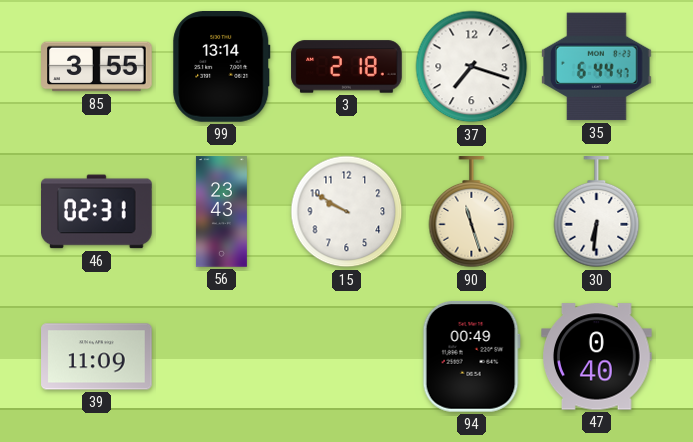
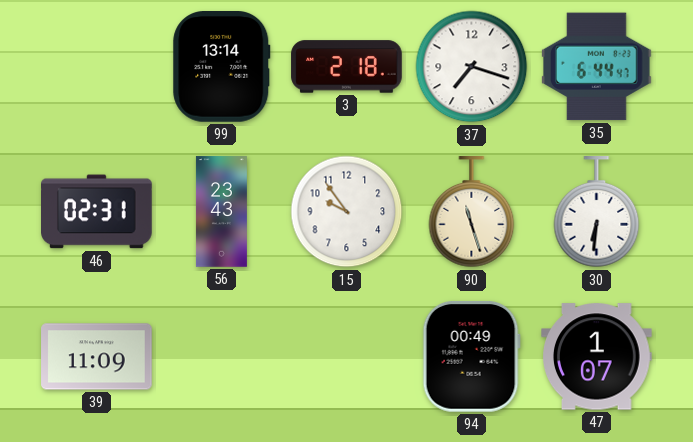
85: 3:55 -> none (97, 67)
15: 9:50 -> 9:54 (347, 212)
47: 0:40 -> 1:07 (597, 357)
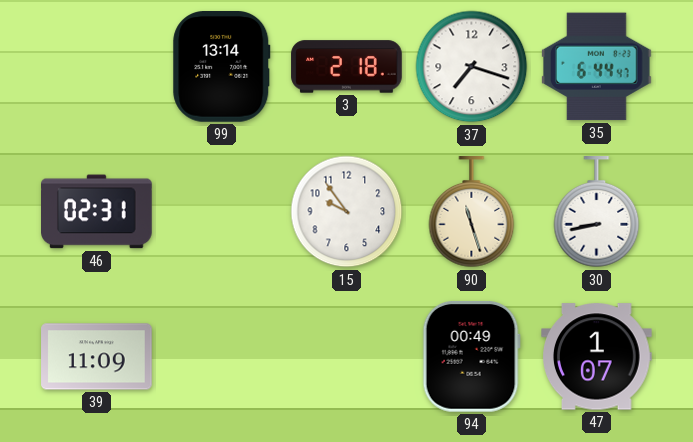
56: 23:43 -> none (221, 212)
30: 6:31 -> 8:43 (597, 212)
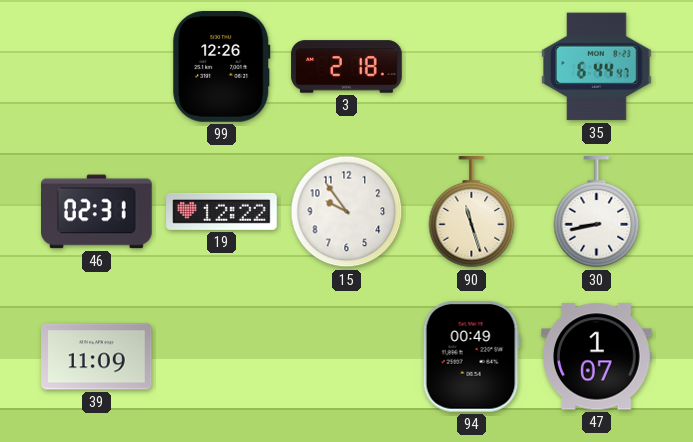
99: 13:14 -> 12:26 (222, 67)
37: 7:18 -> none (472, 67)
19: none -> 12:22 (222, 211)
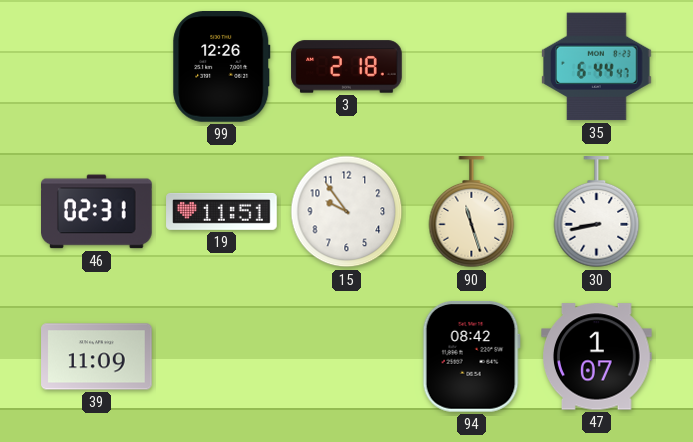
19: 12:22 -> 11:51 (222, 211)
94: 00:49 -> 08:42 (471, 357)
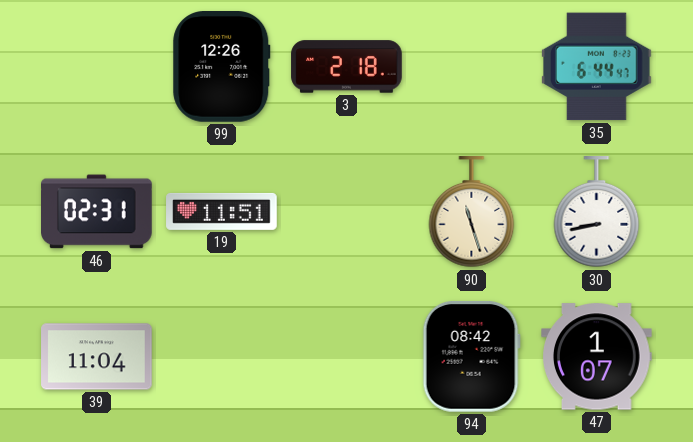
15: 9:54 -> none (347, 212)
39: 11:09 -> 11:04 (97, 357)
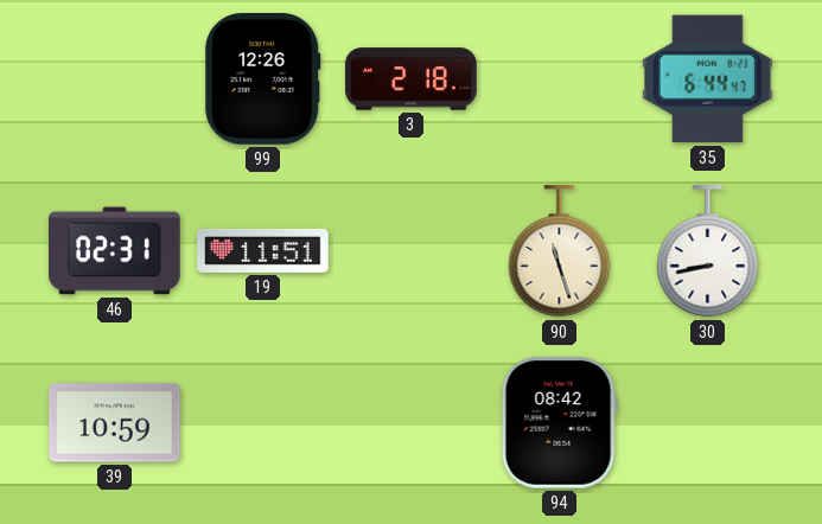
39: 11:04 -> 10:59 (115, 423)
47: 1:07 -> none (597, 357)
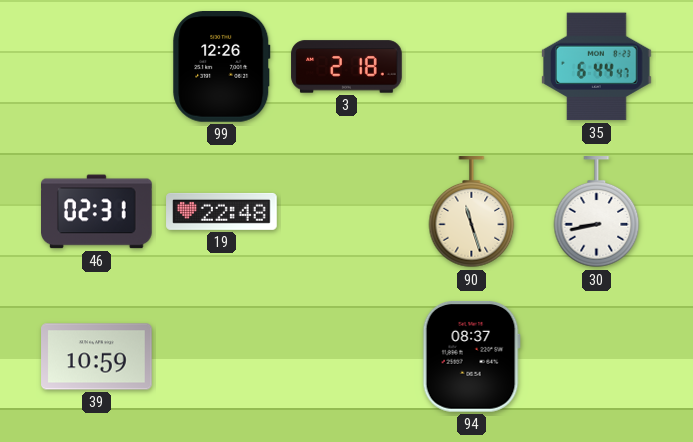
19: 11:51 -> 22:48 (222, 211)
94: 08:42 -> 08:37 (471, 357)
